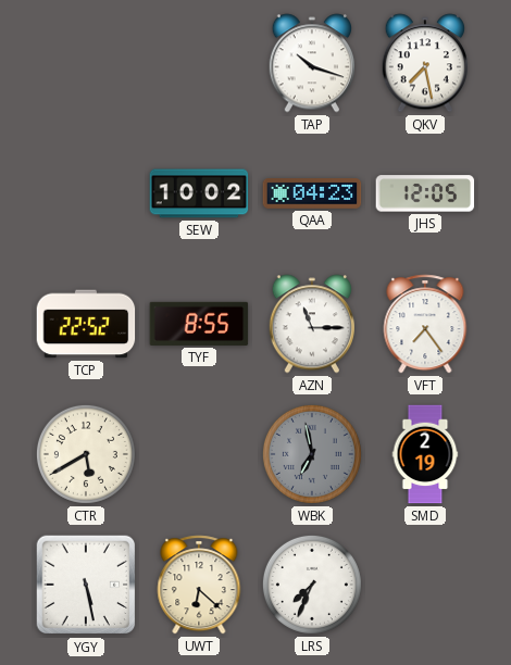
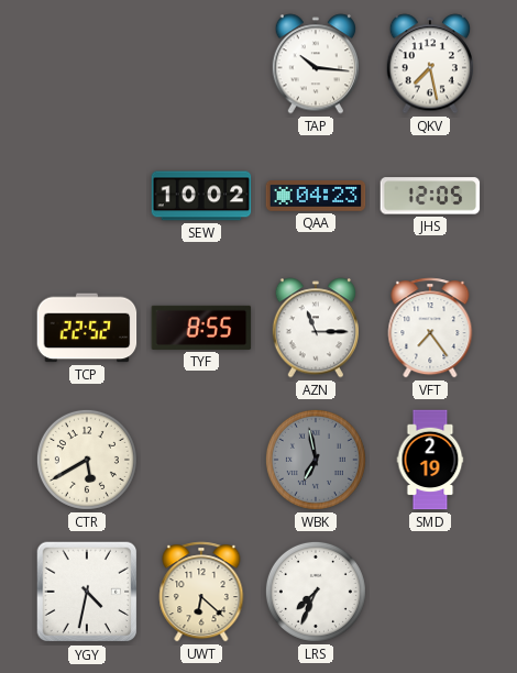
TAP: 10:18 -> 10:16 (315, 64)
YGY: 5:28 -> 4:32 (87, 592)
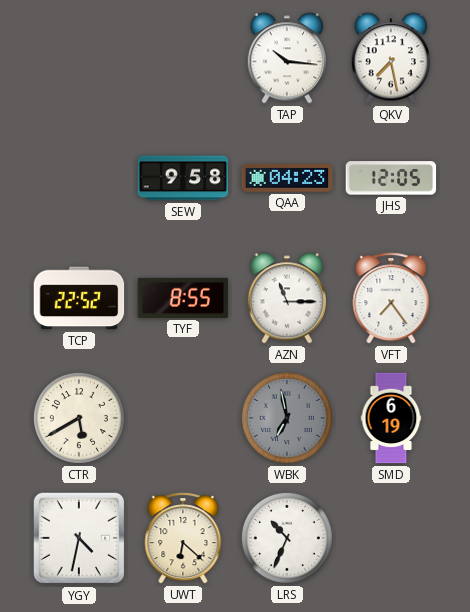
SEW: 10:02 -> 9:58 (183, 178)
SMD: 2:19 -> 6:19 (391, 418)
LRS: 7:34 -> 10:34 (287, 538)
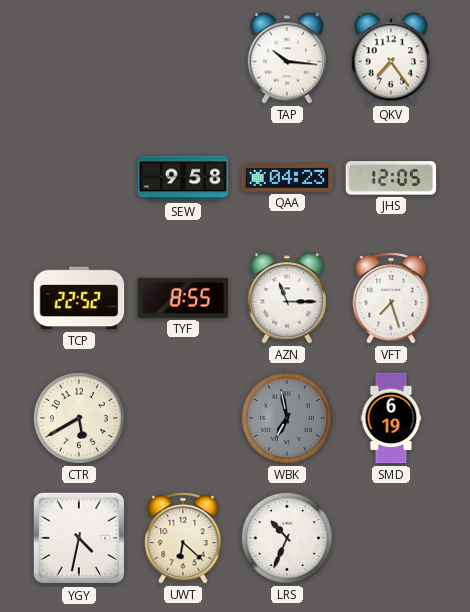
QKV: 7:28 -> 7:24 (390, 58)
VFT: 7:24 -> 7:27 (391, 298)
